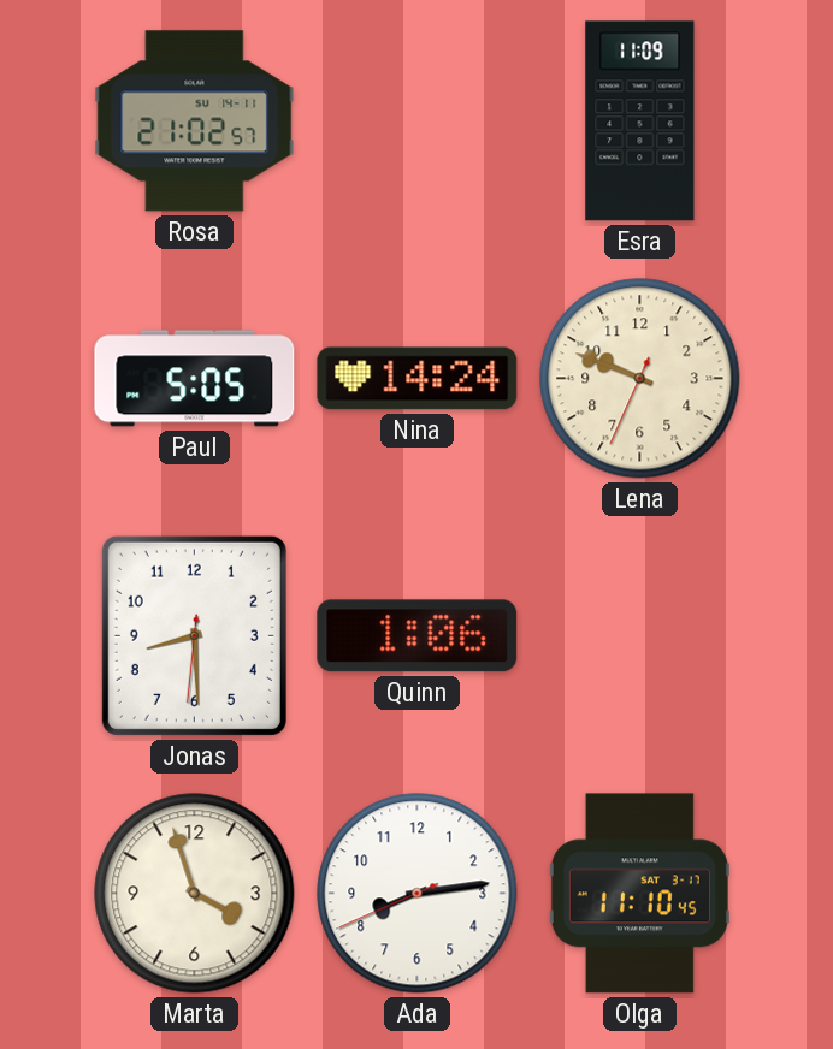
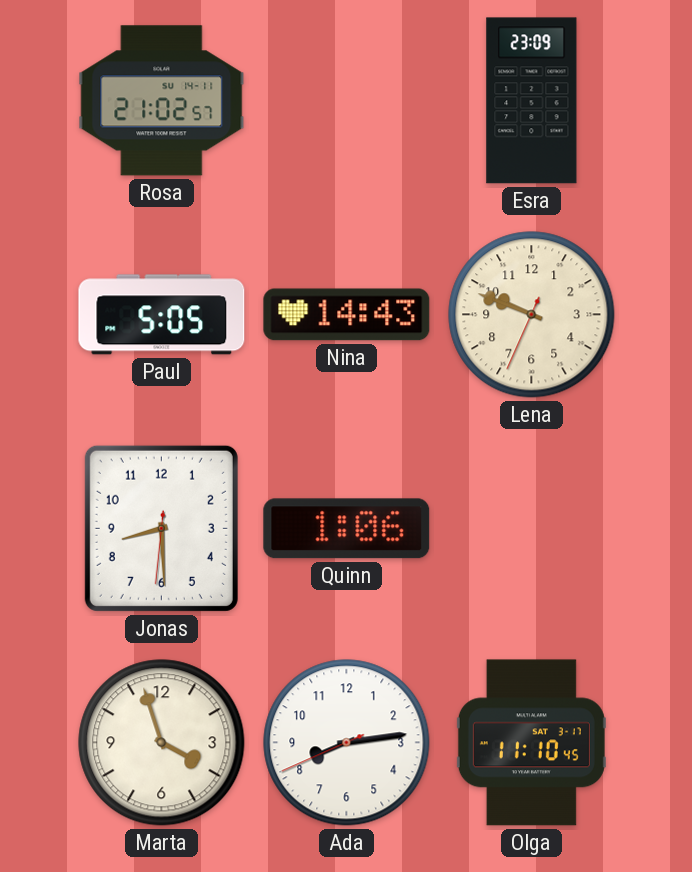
Esra: 11:09 -> 23:09 (532, 101)
Nina: 14:24 -> 14:43 (347, 315)
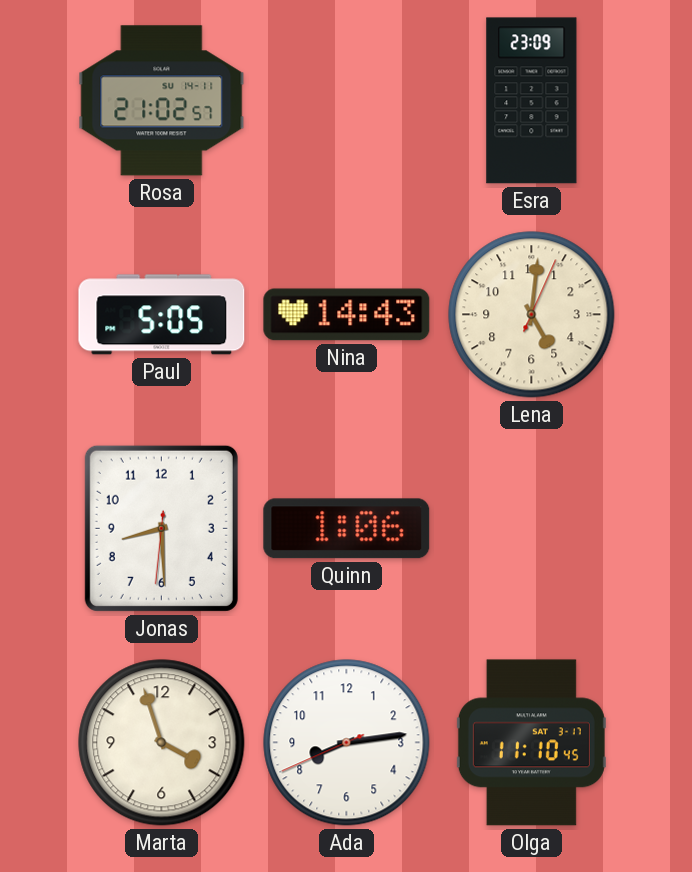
Lena: 9:48 -> 5:01 (532, 315)
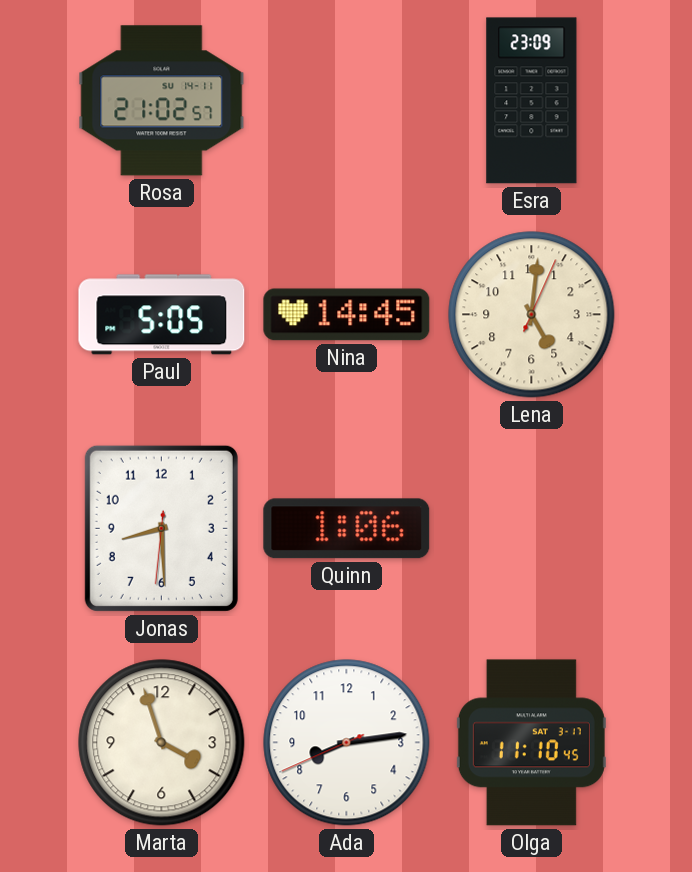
Nina: 14:43 -> 14:45 (347, 315)
